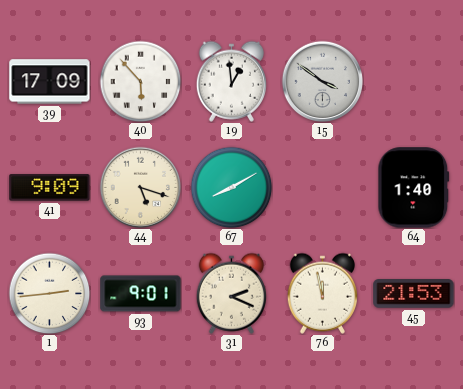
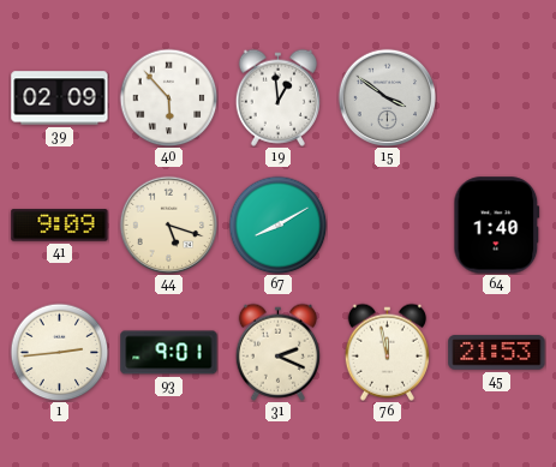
39: 17:09 -> 02:09 (60, 98)
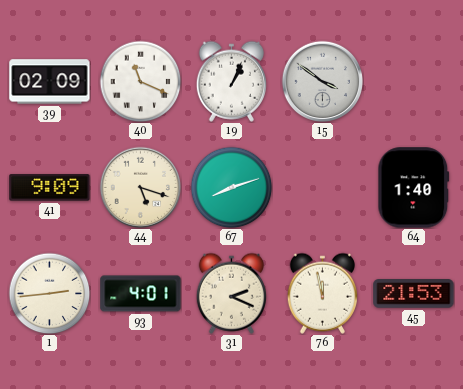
40: 5:53 -> 11:19 (140, 81)
19: 12:59 -> 1:04 (231, 81)
67: 8:10 -> 8:12 (231, 187)
93: 9:01 -> 4:01 (141, 294)
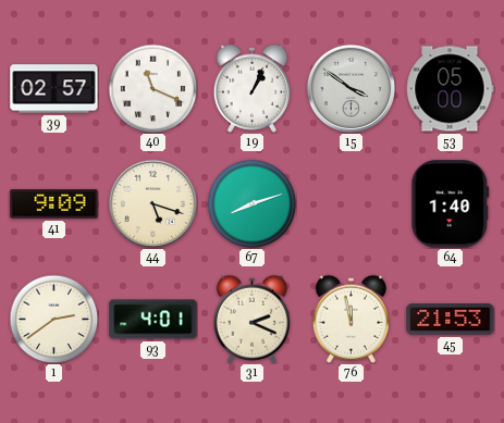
39: 02:09 -> 02:57 (54, 89)
53: none -> 05:00 (451, 89)
1: 2:44 -> 2:39 (53, 319)
